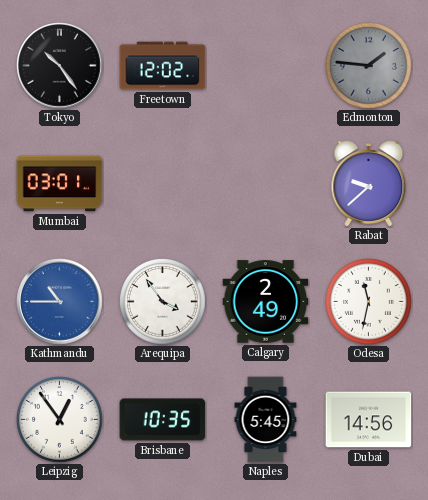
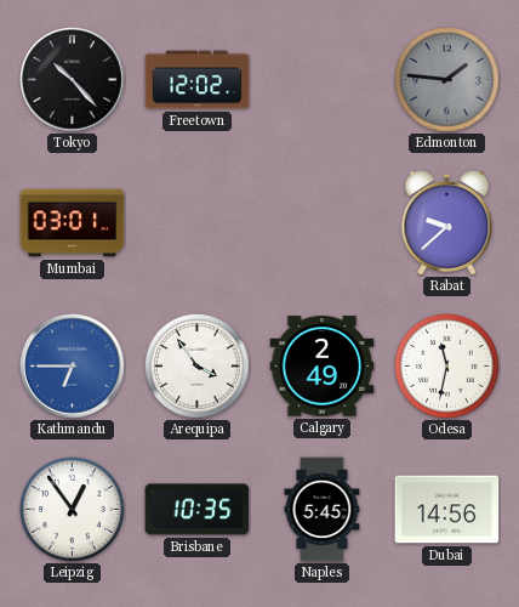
Tokyo: 10:24 -> 10:23 (73, 80)
Kathmandu: 10:45 -> 6:45 (73, 367)
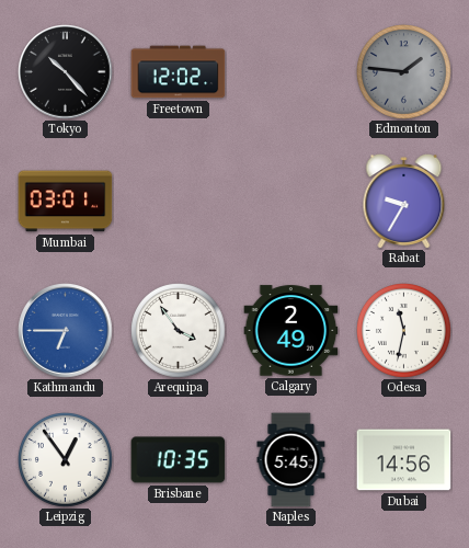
Rabat: 9:38 -> 9:35 (404, 202)
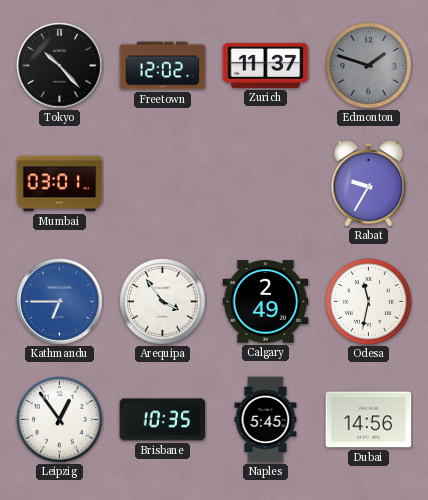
Zurich: none -> 11:37 (266, 65)
Edmonton: 1:46 -> 1:48 (369, 66)
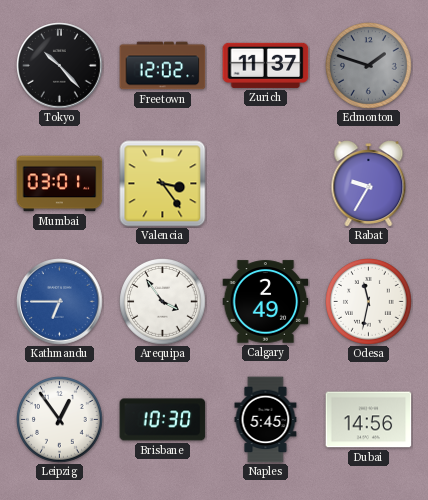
Valencia: none -> 3:24 (163, 184)
Brisbane: 10:35 -> 10:30 (163, 420)
